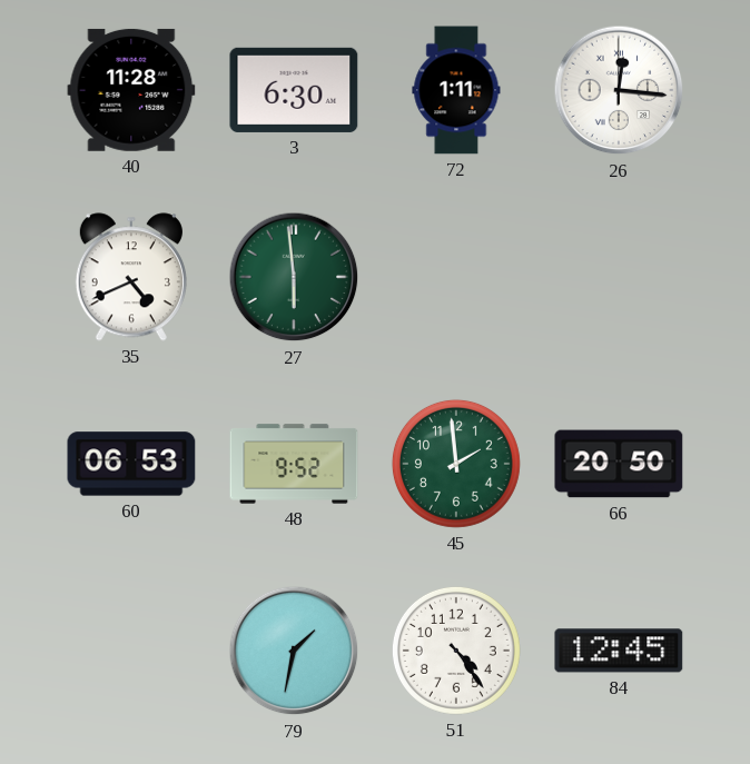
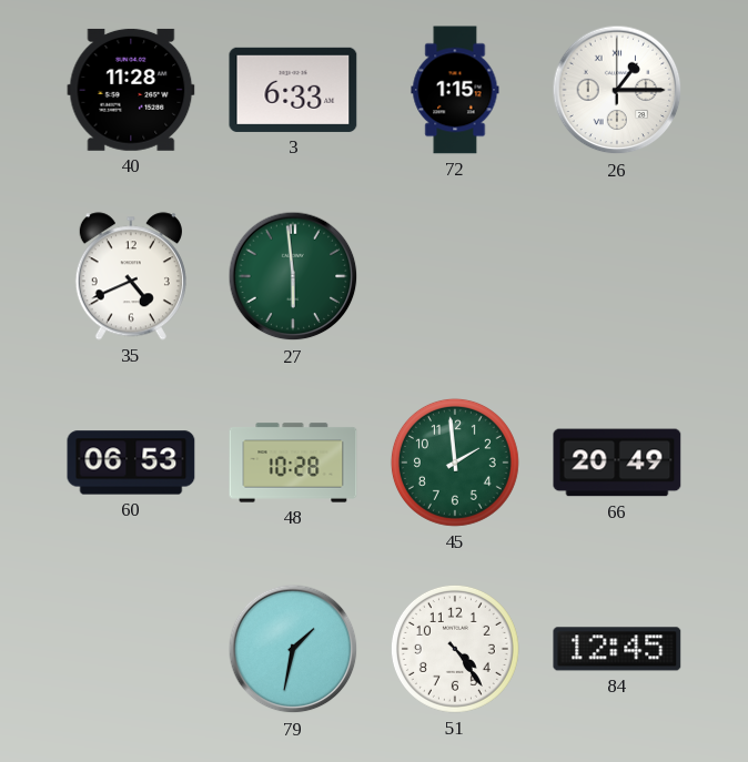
3: 6:30 -> 6:33 (293, 90)
72: 1:11 -> 1:15 (455, 90)
26: 12:16 -> 1:15 (617, 90)
48: 9:52 -> 10:28 (293, 463)
66: 20:50 -> 20:49 (617, 463)
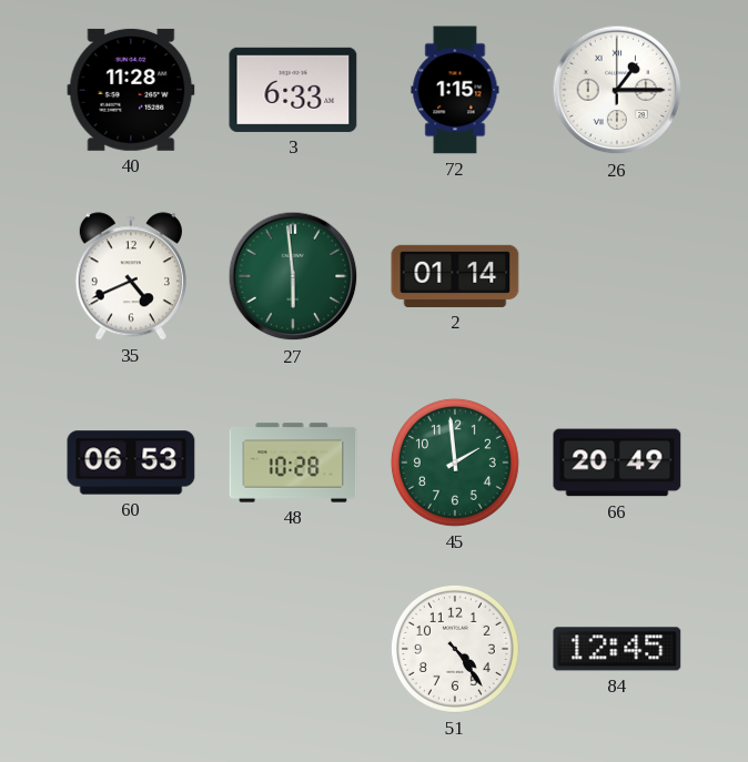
2: none -> 01:14 (455, 276)
79: 1:32 -> none (293, 649)
